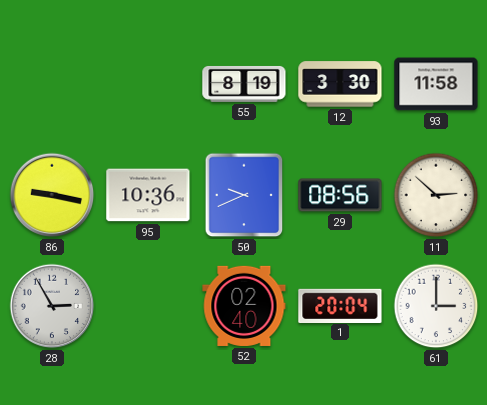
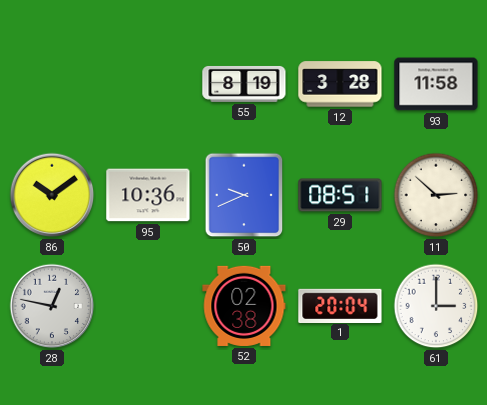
12: 3:30 -> 3:28 (340, 84)
86: 9:17 -> 10:09 (52, 195)
29: 08:56 -> 08:51 (340, 195)
28: 2:55 -> 12:47 (52, 306)
52: 02:40 -> 02:38 (244, 306)
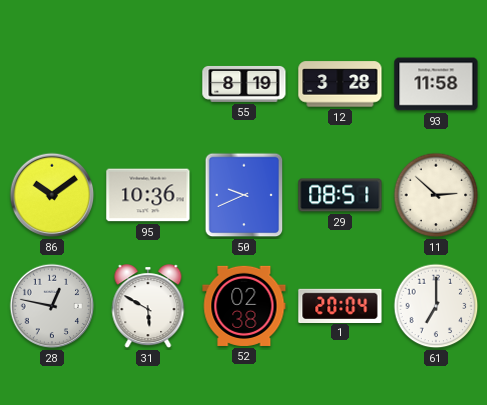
31: none -> 5:50 (148, 307)
61: 3:00 -> 7:00 (436, 306)
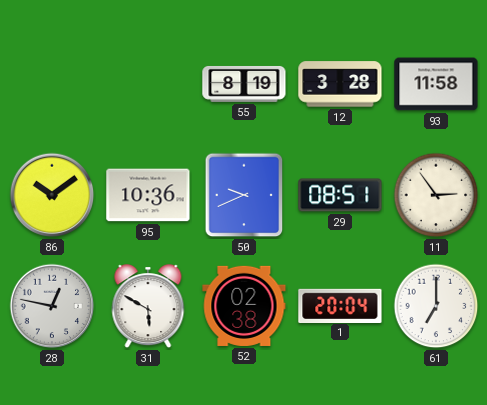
11: 2:52 -> 2:54 (436, 195)
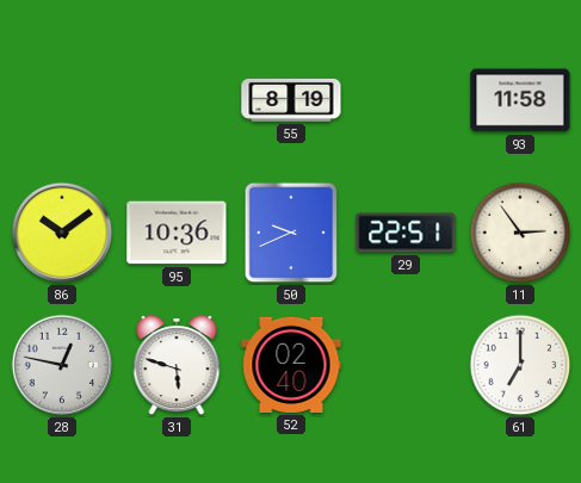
12: 3:28 -> none (340, 84)
29: 08:51 -> 22:51 (406, 233)
31: 5:50 -> 5:48 (177, 366)
52: 02:38 -> 02:40 (291, 365)
1: 20:04 -> none (340, 305)
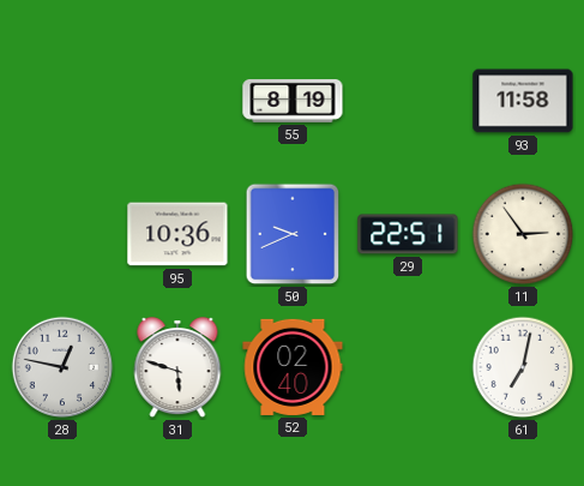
86: 10:09 -> none (62, 233)
61: 7:00 -> 7:02 (523, 367)
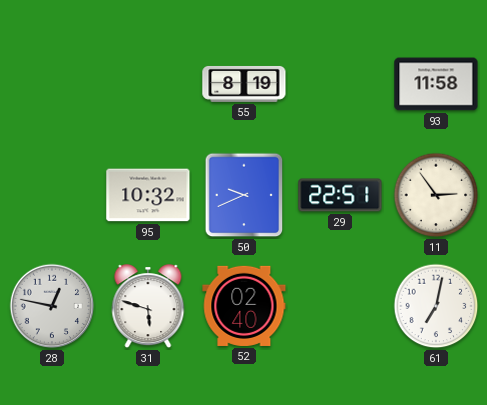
95: 10:36 -> 10:32 (148, 195)
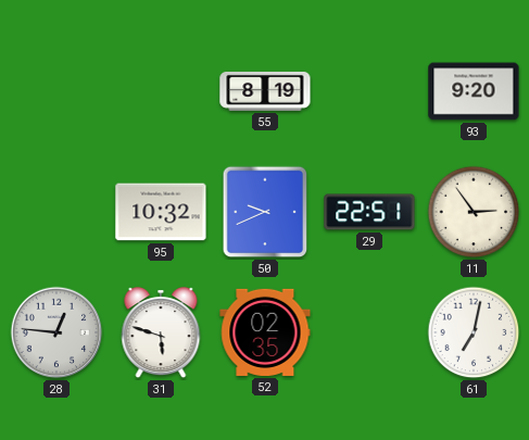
93: 11:58 -> 9:20 (474, 91)
28: 12:47 -> 12:46 (56, 332)
52: 02:40 -> 02:35 (265, 332)
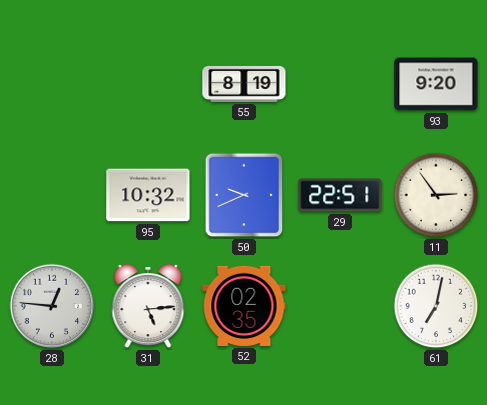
31: 5:48 -> 5:14 (148, 307)
